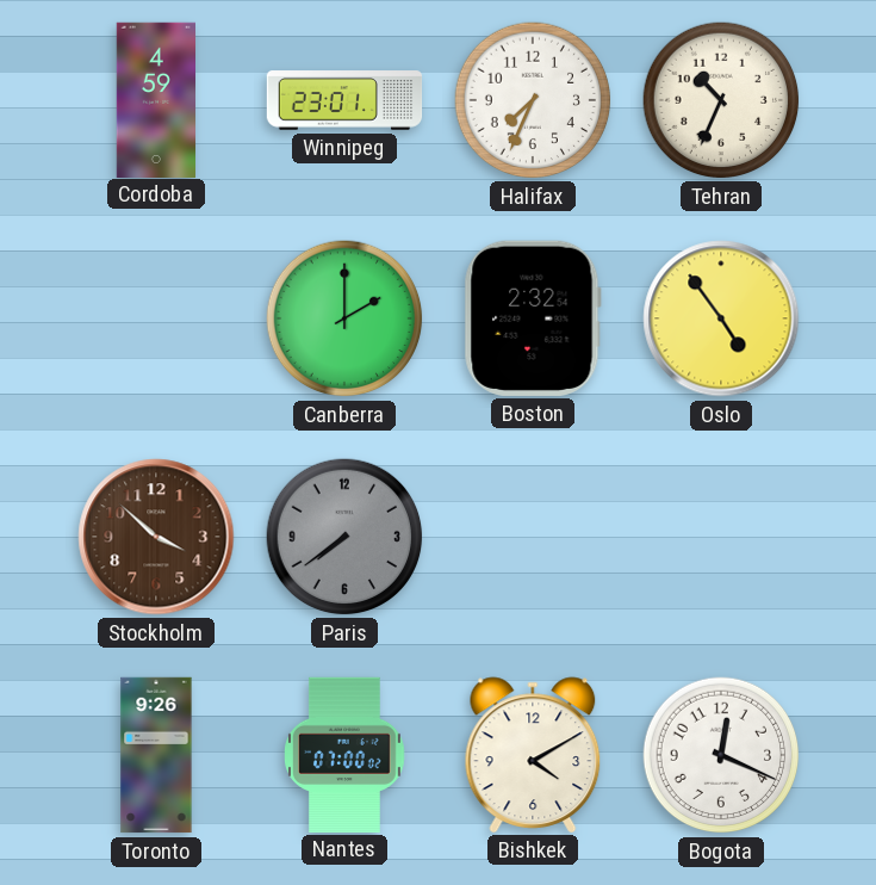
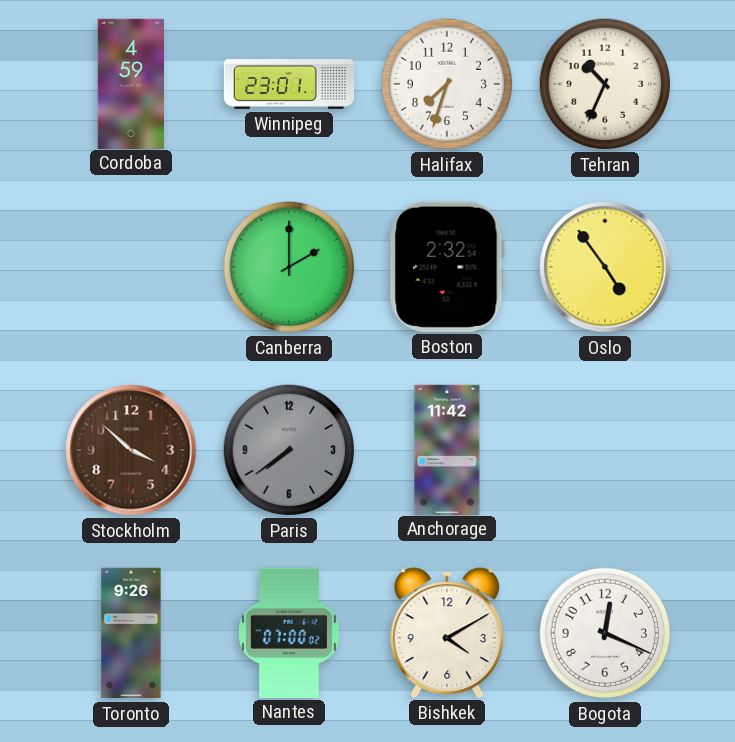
Halifax: 7:34 -> 7:33 (447, 84)
Anchorage: none -> 11:42 (447, 449)
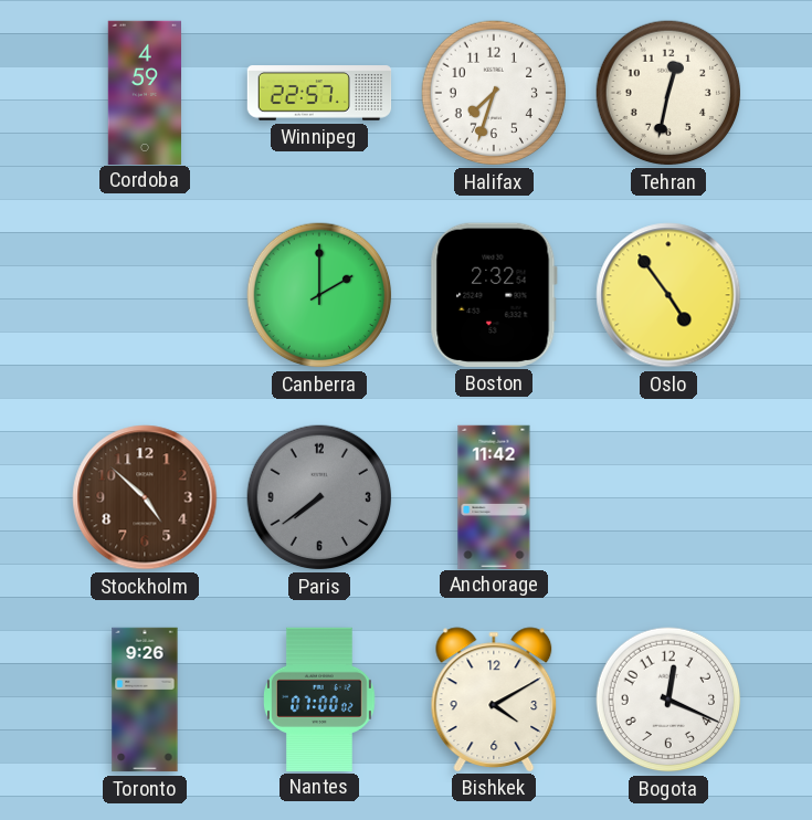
Winnipeg: 23:01 -> 22:57 (319, 93)
Tehran: 10:34 -> 12:32 (668, 93)
Stockholm: 3:52 -> 4:52 (145, 497)
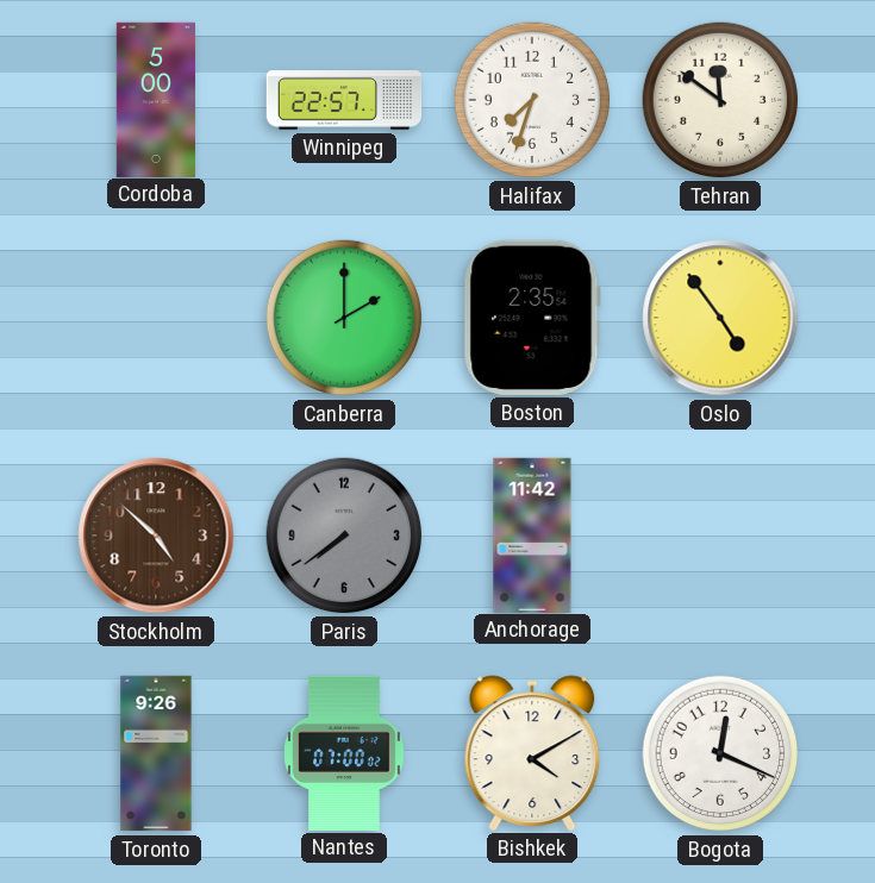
Cordoba: 4:59 -> 5:00 (155, 99)
Tehran: 12:32 -> 11:51 (720, 100)
Boston: 2:32 -> 2:35 (532, 318)
